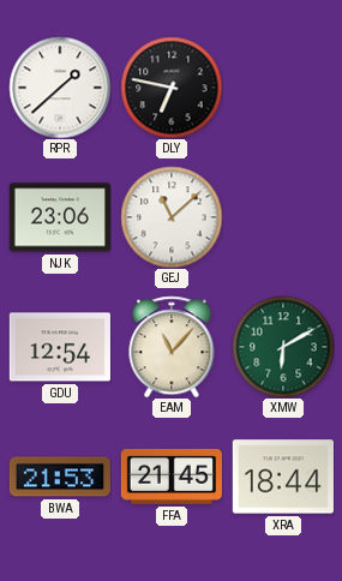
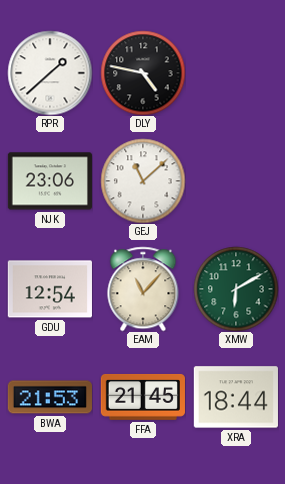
DLY: 6:47 -> 4:47 (143, 73)
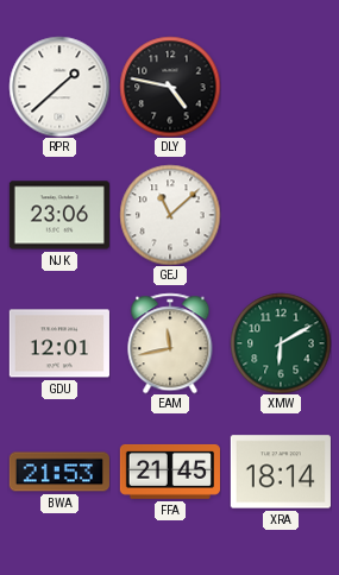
GDU: 12:54 -> 12:01 (59, 343)
EAM: 11:07 -> 11:43 (170, 343)
XRA: 18:44 -> 18:14 (281, 472)
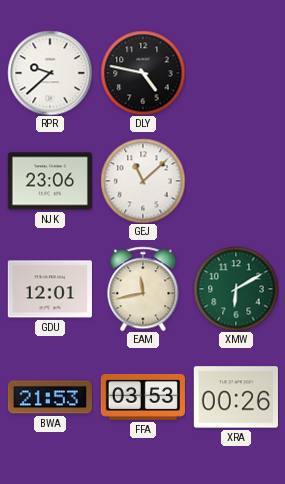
RPR: 1:38 -> 9:38 (50, 73)
FFA: 21:45 -> 03:53 (142, 397)
XRA: 18:14 -> 00:26 (236, 397)
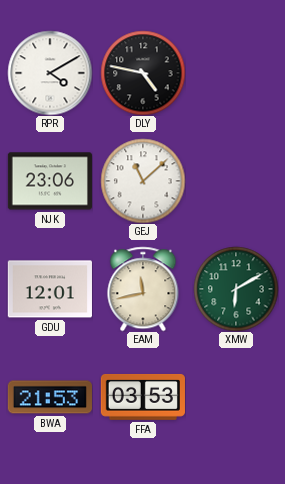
RPR: 9:38 -> 4:10 (50, 73)
XRA: 00:26 -> none (236, 397)
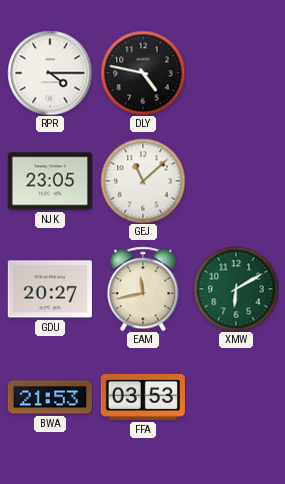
RPR: 4:10 -> 4:15 (50, 73)
NJK: 23:06 -> 23:05 (50, 181)
GDU: 12:01 -> 20:27 (50, 289)
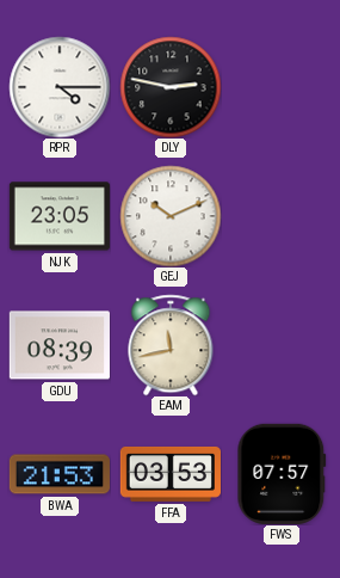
DLY: 4:47 -> 2:47 (171, 87)
GEJ: 11:08 -> 10:11 (171, 216)
GDU: 20:27 -> 08:39 (60, 345)
XMW: 6:10 -> none (236, 289)
FWS: none -> 07:57 (282, 474)
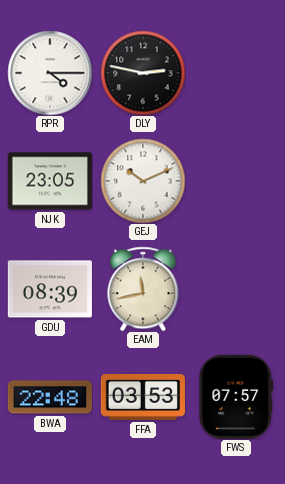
BWA: 21:53 -> 22:48 (50, 397)
